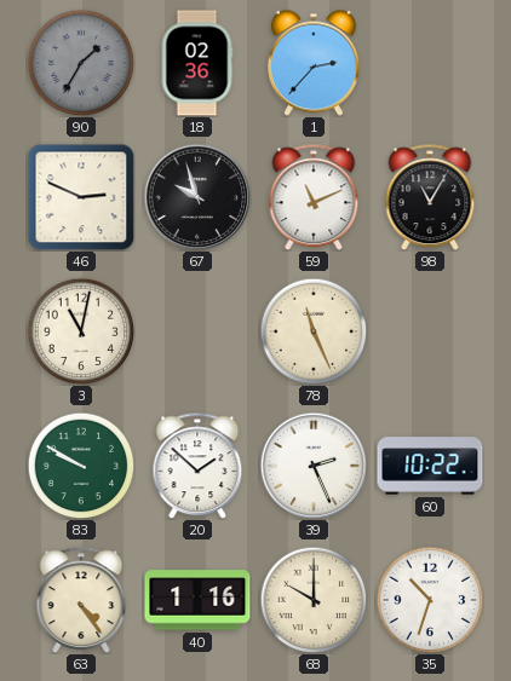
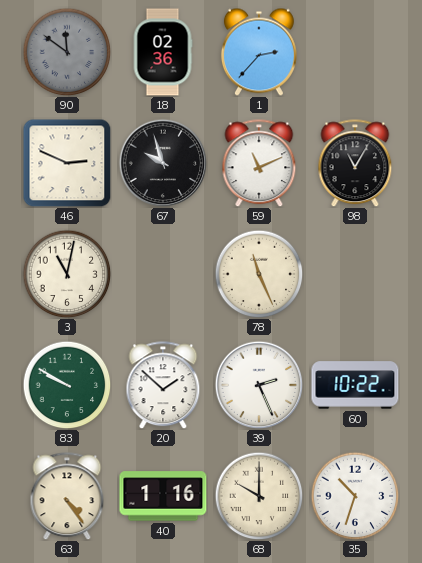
90: 1:35 -> 11:51 (67, 52)
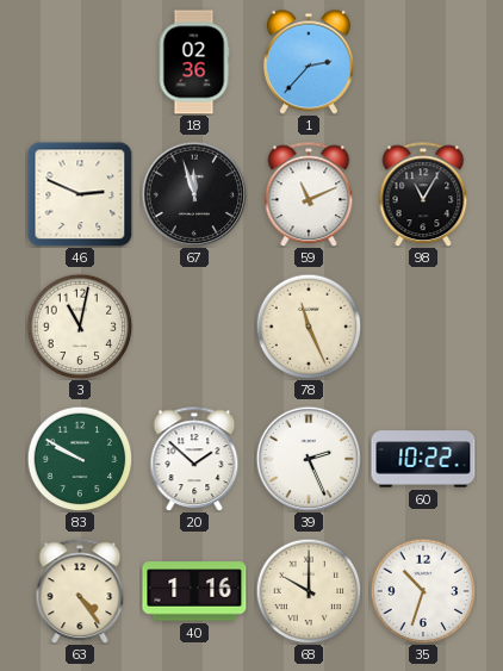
90: 11:51 -> none (67, 52)
67: 9:57 -> 11:57 (194, 194)
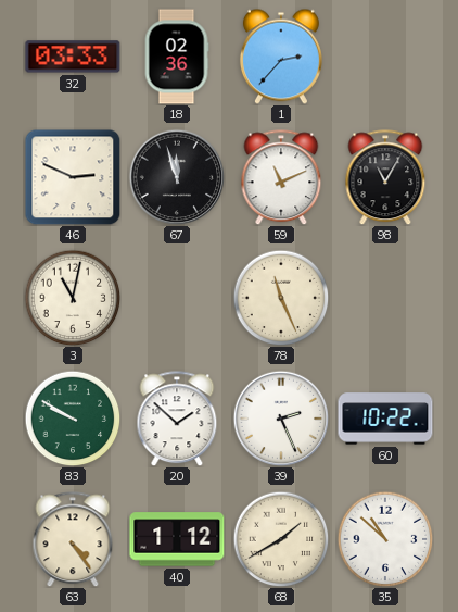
32: none -> 03:33 (73, 57)
40: 1:16 -> 1:12 (177, 539)
68: 10:00 -> 1:40 (281, 539)
35: 10:33 -> 10:52 (385, 539)
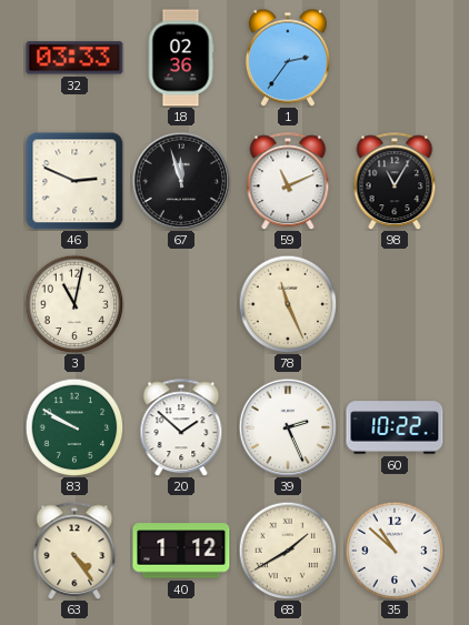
1: 2:37 -> 2:36 (288, 58)
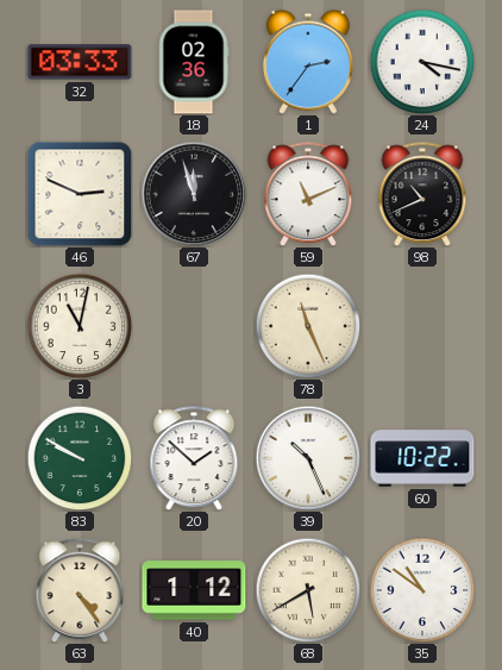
24: none -> 4:17 (422, 62)
98: 11:05 -> 10:41 (422, 194)
39: 2:26 -> 10:26 (308, 458)
68: 1:40 -> 5:40 (308, 590)
35: 10:52 -> 10:51 (422, 590)
